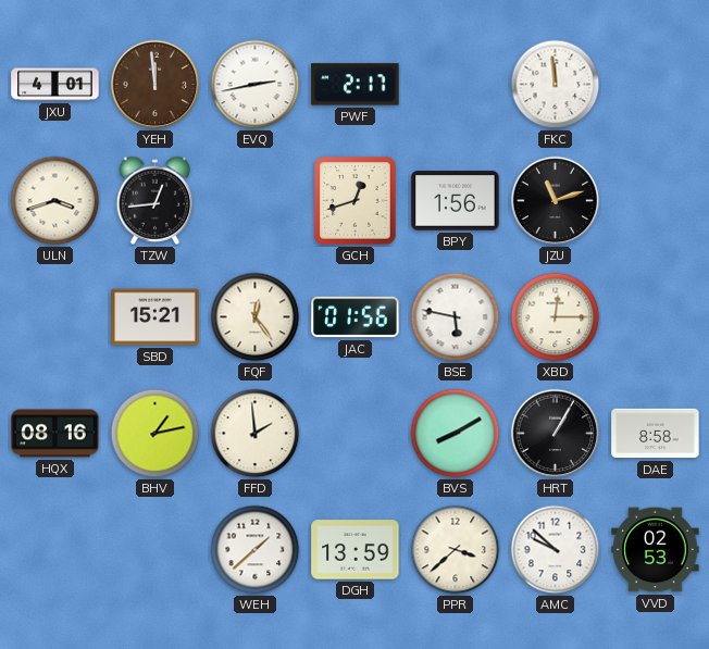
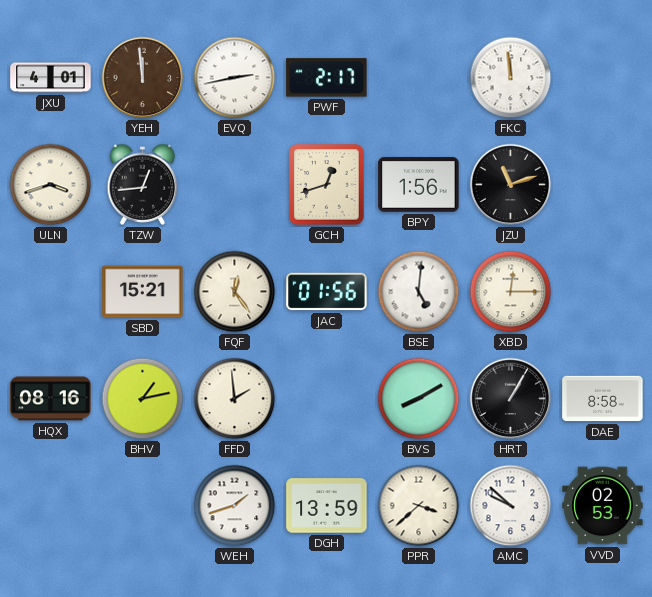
BSE: 5:47 -> 5:01 (419, 292)
WEH: 1:38 -> 1:42 (235, 506)
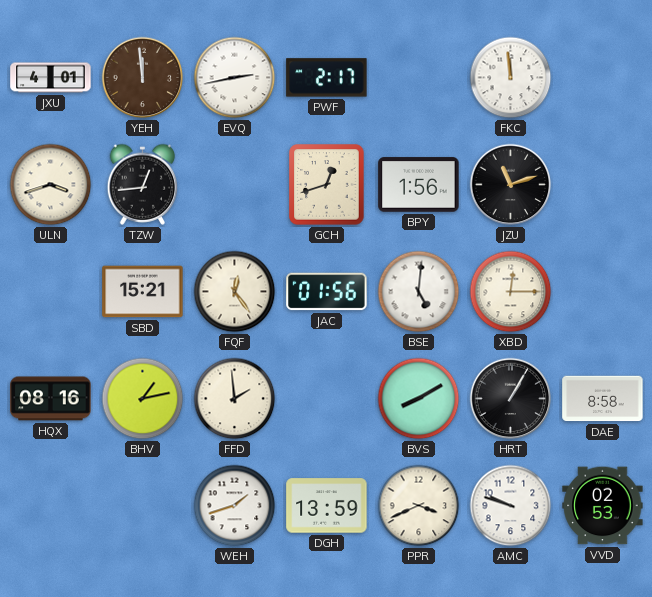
PPR: 3:38 -> 3:41 (419, 506)
AMC: 9:52 -> 9:48 (511, 506)
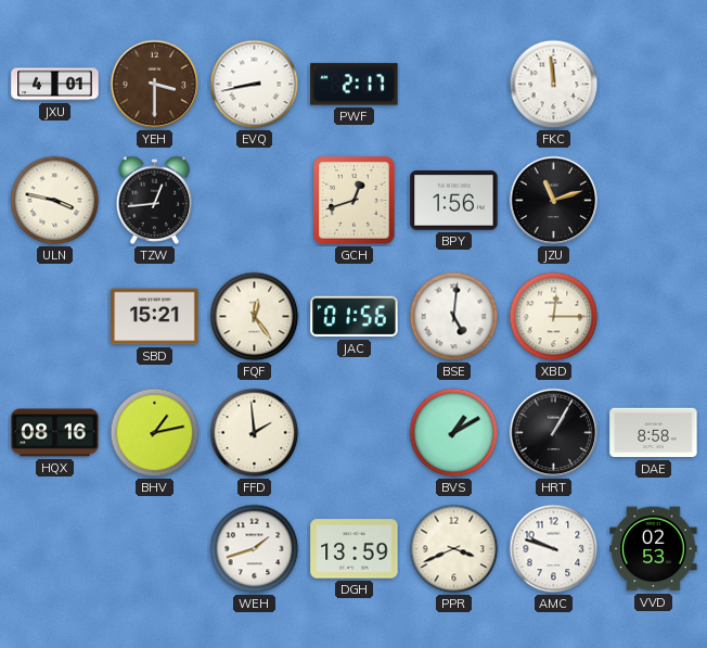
YEH: 11:59 -> 3:30 (155, 85)
EVQ: 2:43 -> 8:43 (255, 85)
ULN: 3:42 -> 3:47 (55, 201)
BVS: 8:10 -> 1:10 (454, 433)
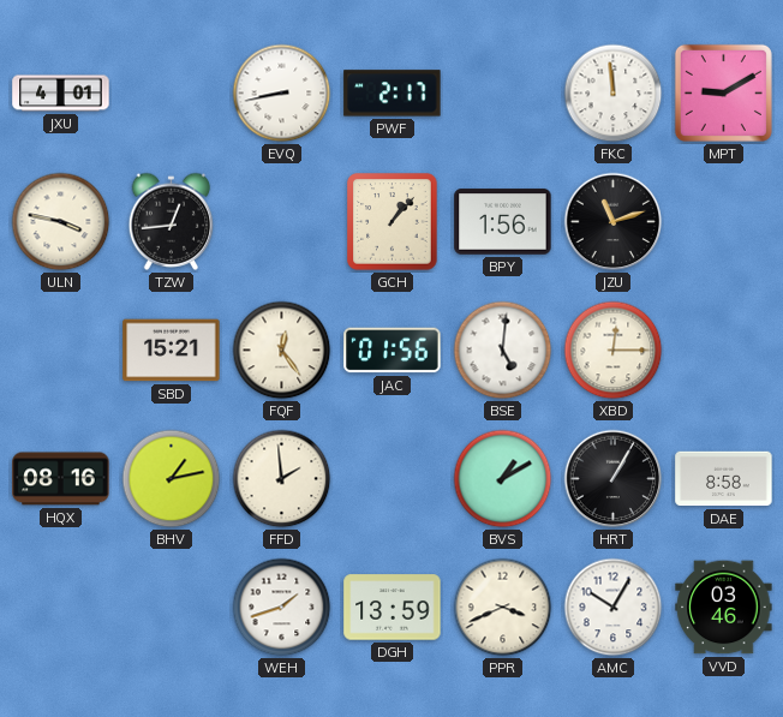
YEH: 3:30 -> none (155, 85)
MPT: none -> 9:10 (723, 92)
GCH: 12:42 -> 1:07 (393, 222)
AMC: 9:48 -> 10:05 (614, 608)
VVD: 02:53 -> 03:46 (724, 608)
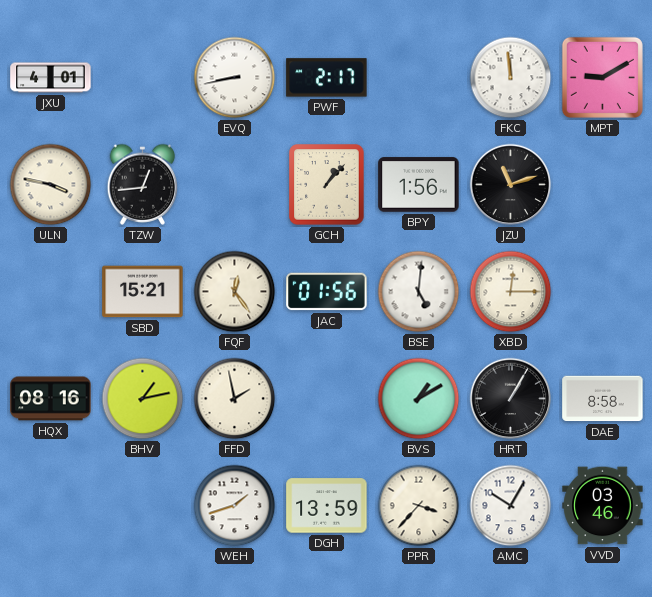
FFD: 1:59 -> 1:58 (235, 399)
PPR: 3:41 -> 3:37 (419, 506)
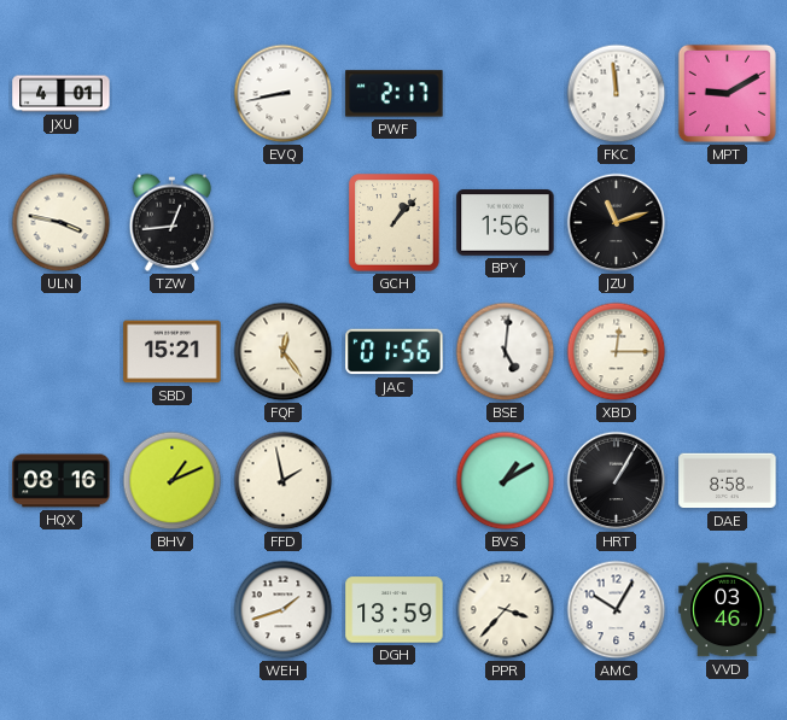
BHV: 1:13 -> 1:11 (173, 481)
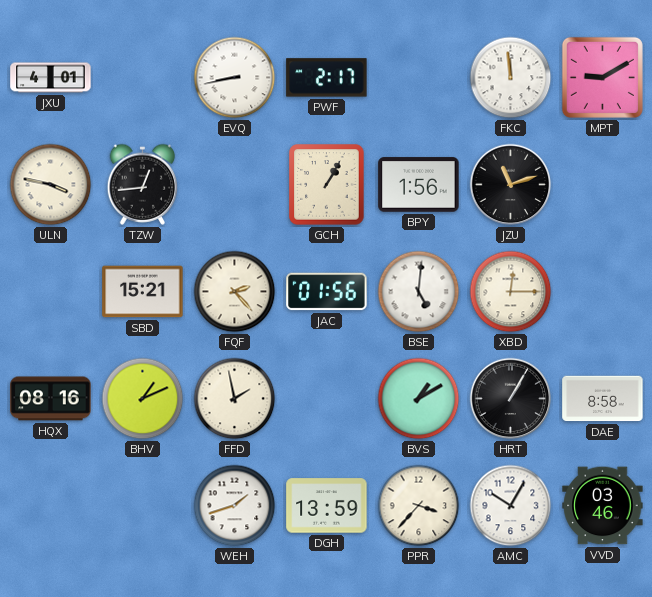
GCH: 1:07 -> 1:05 (327, 185)
FQF: 12:24 -> 2:23 (235, 292)
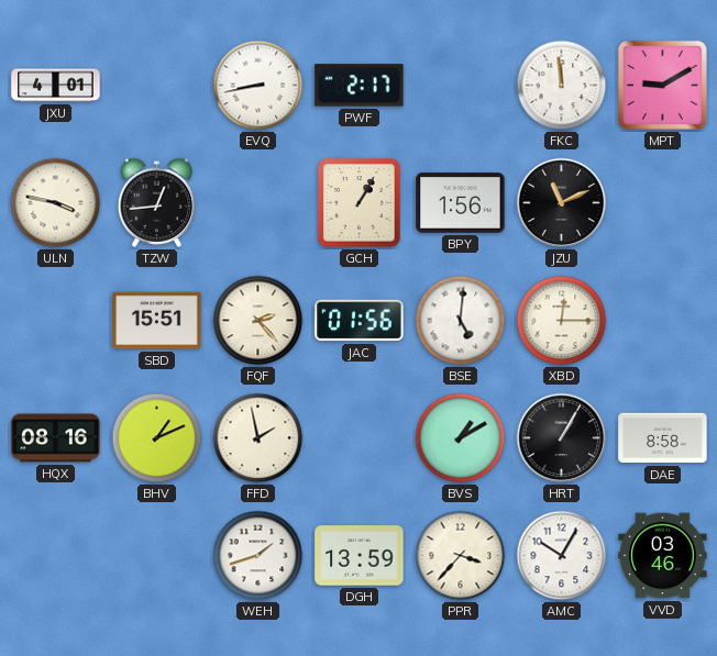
JZU: 11:12 -> 11:11 (562, 203)
SBD: 15:21 -> 15:51 (157, 321)
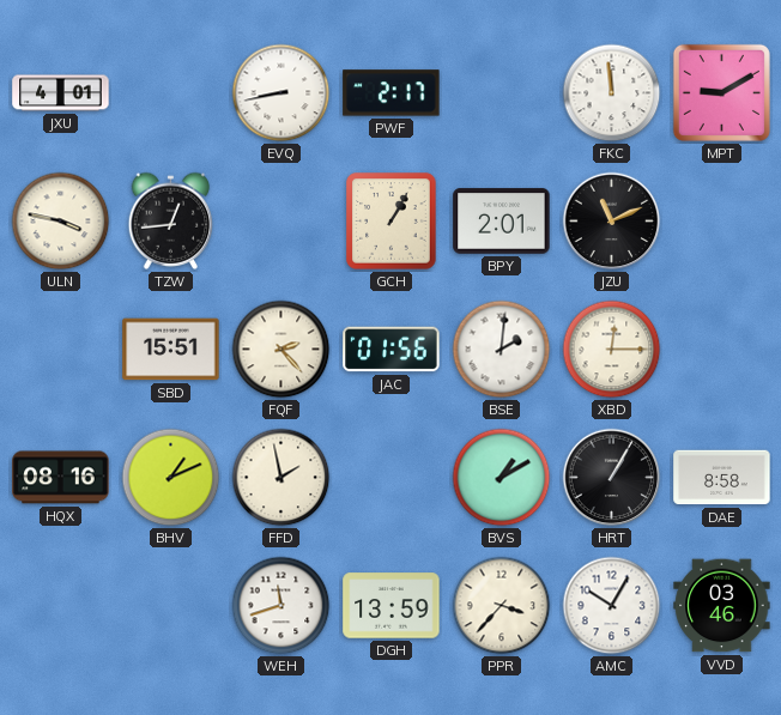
BPY: 1:56 -> 2:01 (502, 222)
BSE: 5:01 -> 2:01 (502, 350)
WEH: 1:42 -> 11:42 (281, 606)
